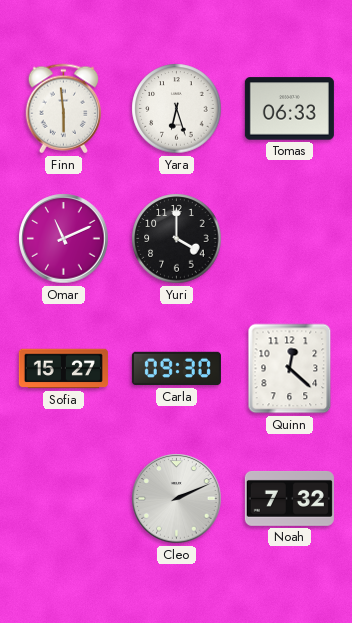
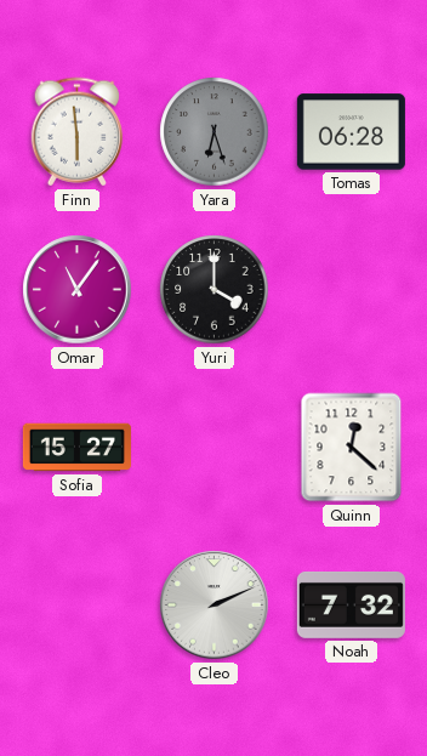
Yara dial: white -> grey (215, 132)
Tomas: 06:33 -> 06:28 (351, 132)
Omar: 11:11 -> 11:06 (78, 290)
Carla: 09:30 -> none (176, 369)
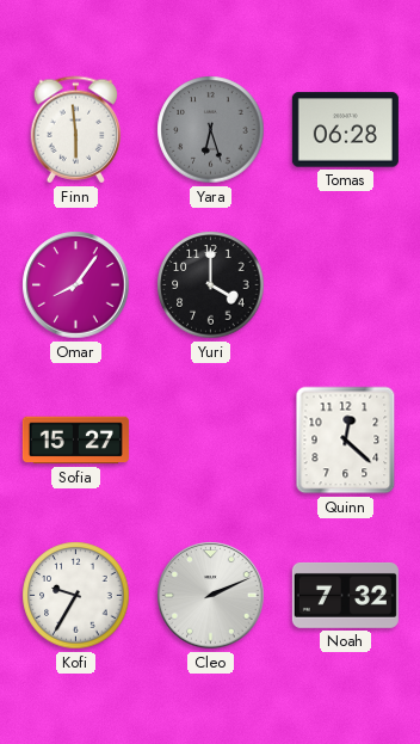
Omar: 11:06 -> 8:06 (76, 285)
Kofi: none -> 9:35 (76, 596)
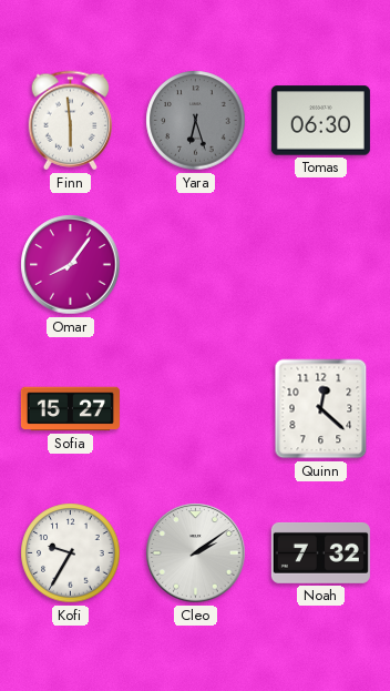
Tomas: 06:28 -> 06:30 (320, 121)
Yuri: 4:00 -> none (211, 285)
Cleo: 2:11 -> 2:09 (196, 553)
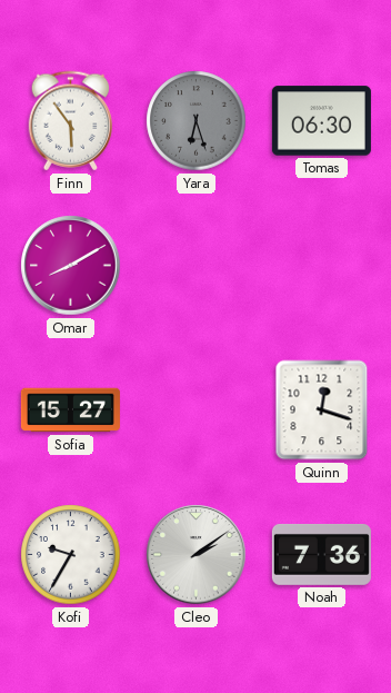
Finn: 5:59 -> 5:54 (71, 121)
Omar: 8:06 -> 8:10 (71, 266)
Quinn: 12:22 -> 12:18 (322, 410)
Noah: 7:32 -> 7:36 (321, 554)
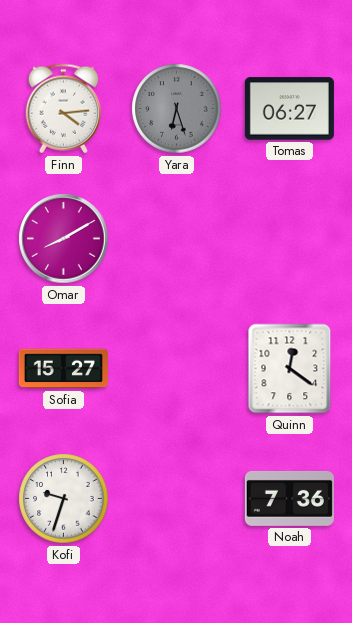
Finn: 5:54 -> 4:14 (64, 109)
Tomas: 06:30 -> 06:27 (289, 109)
Quinn: 12:18 -> 12:21 (290, 369)
Kofi: 9:35 -> 9:33 (64, 499)
Cleo: 2:09 -> none (197, 555)
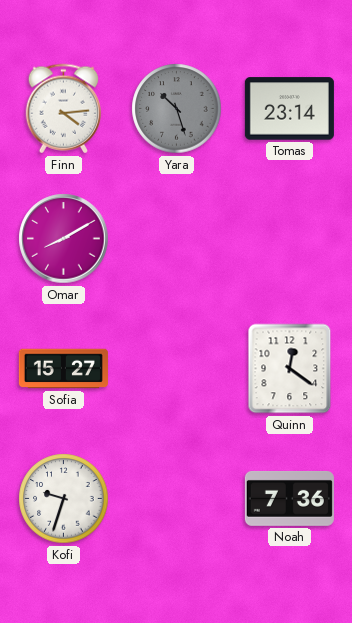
Yara: 6:27 -> 10:27 (177, 109)
Tomas: 06:27 -> 23:14 (289, 109)
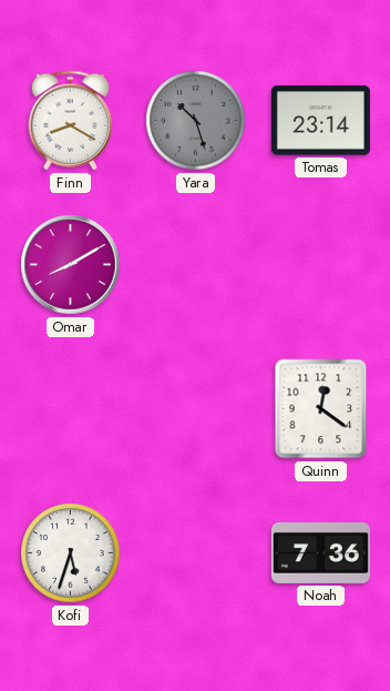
Finn: 4:14 -> 8:20 (71, 121)
Sofia: 15:27 -> none (63, 369)
Kofi: 9:33 -> 5:33 (71, 553)
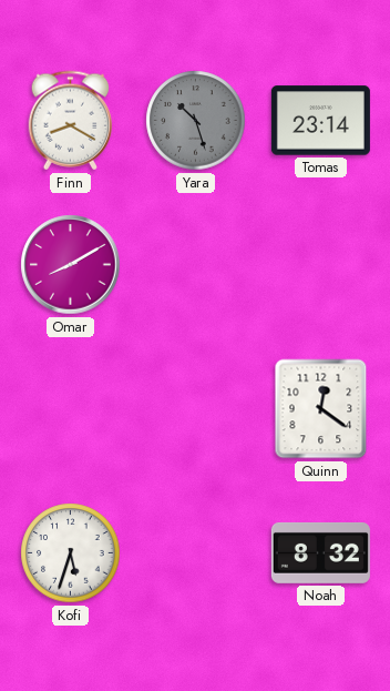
Noah: 7:36 -> 8:32 (320, 552)
